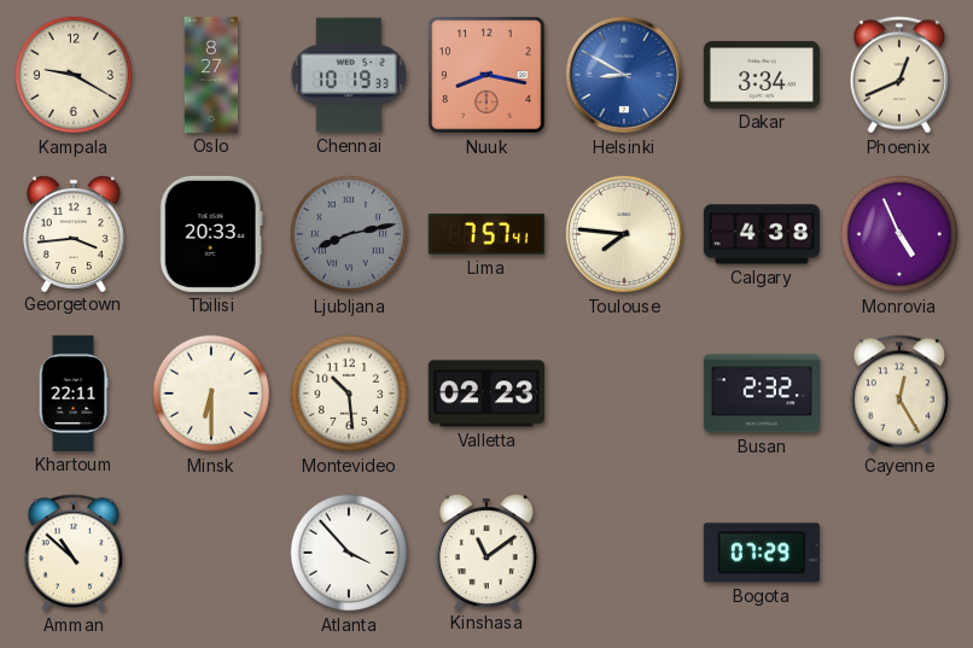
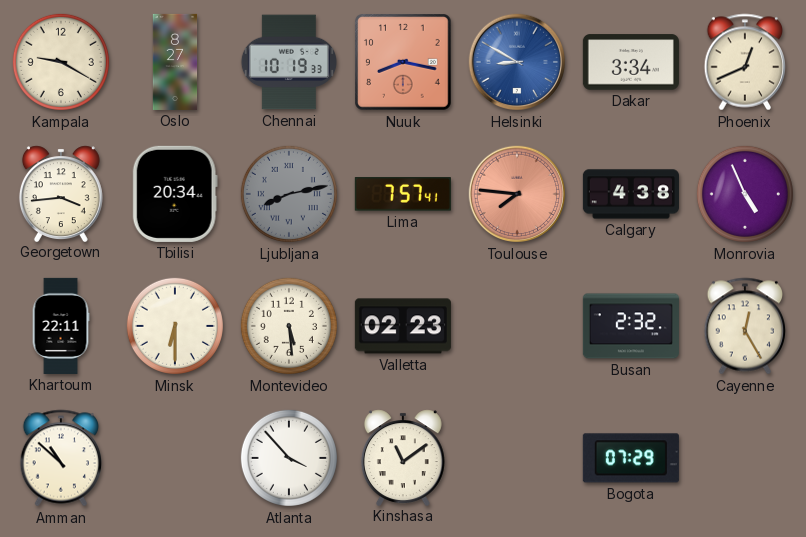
Tbilisi: 20:33 -> 20:34 (175, 194)
Toulouse dial: cream -> salmon (517, 194)
Montevideo: 10:29 -> 5:29 (289, 326)
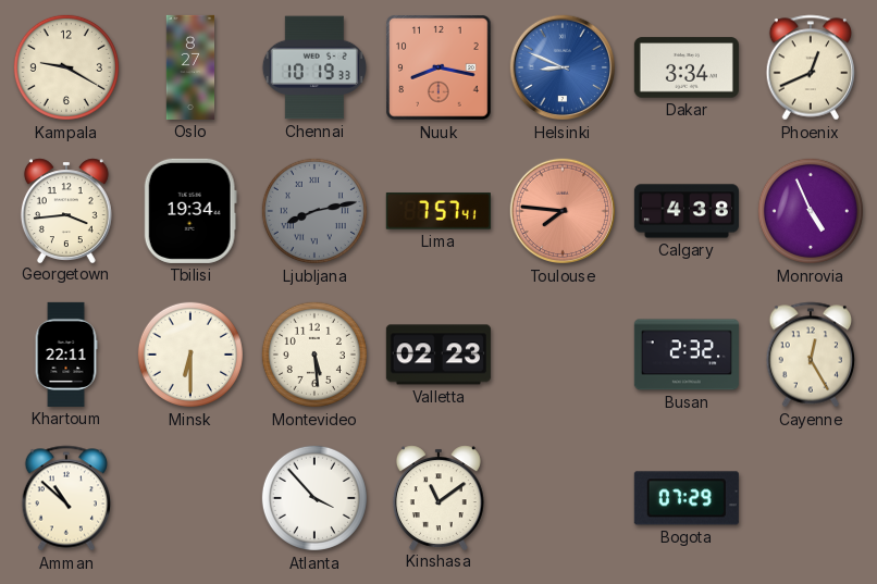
Helsinki: 8:50 -> 8:49 (563, 67)
Tbilisi: 20:34 -> 19:34 (190, 211)
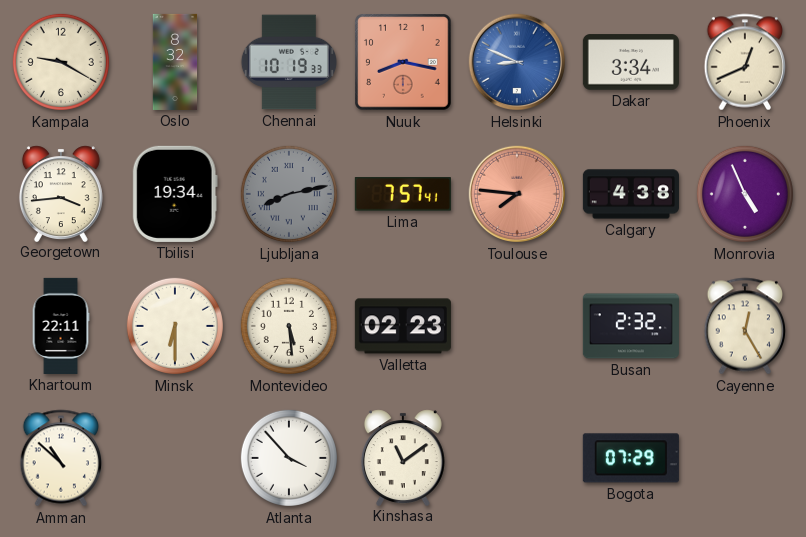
Oslo: 8:27 -> 8:32 (175, 62)
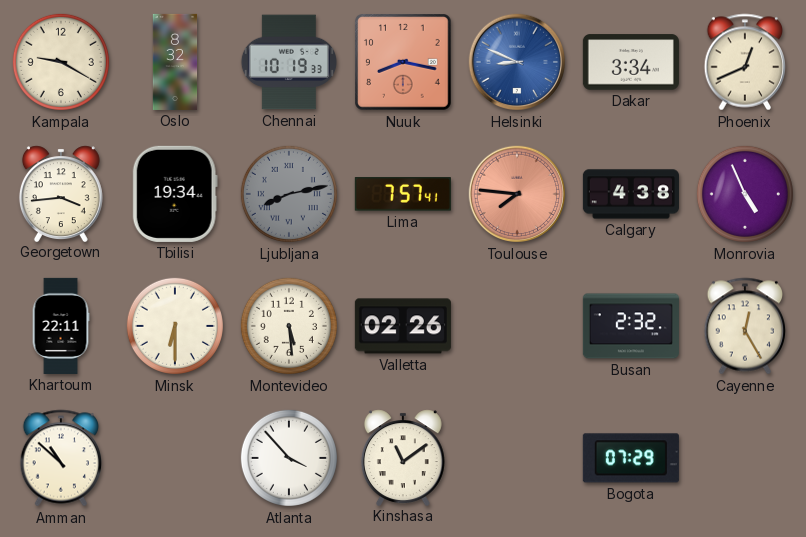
Valletta: 02:23 -> 02:26 (403, 326)
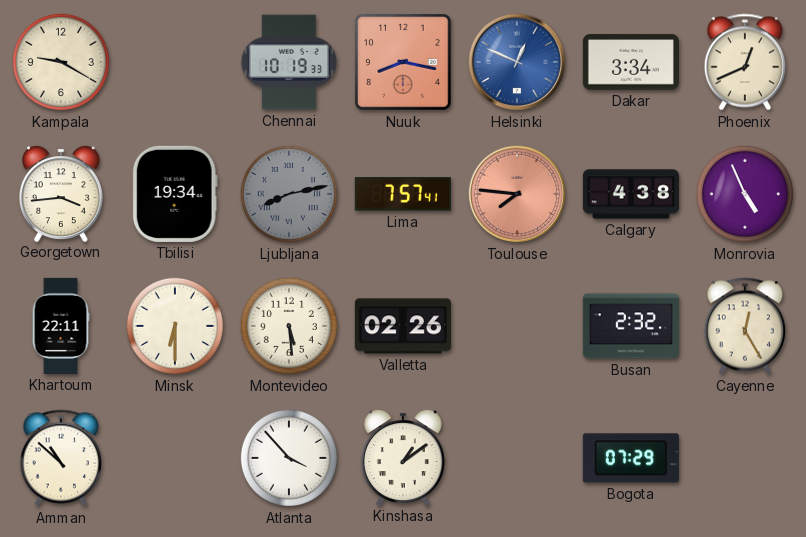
Oslo: 8:32 -> none (175, 62)
Helsinki: 8:49 -> 12:49 (517, 62)
Kinshasa: 11:09 -> 1:09 (403, 457)
